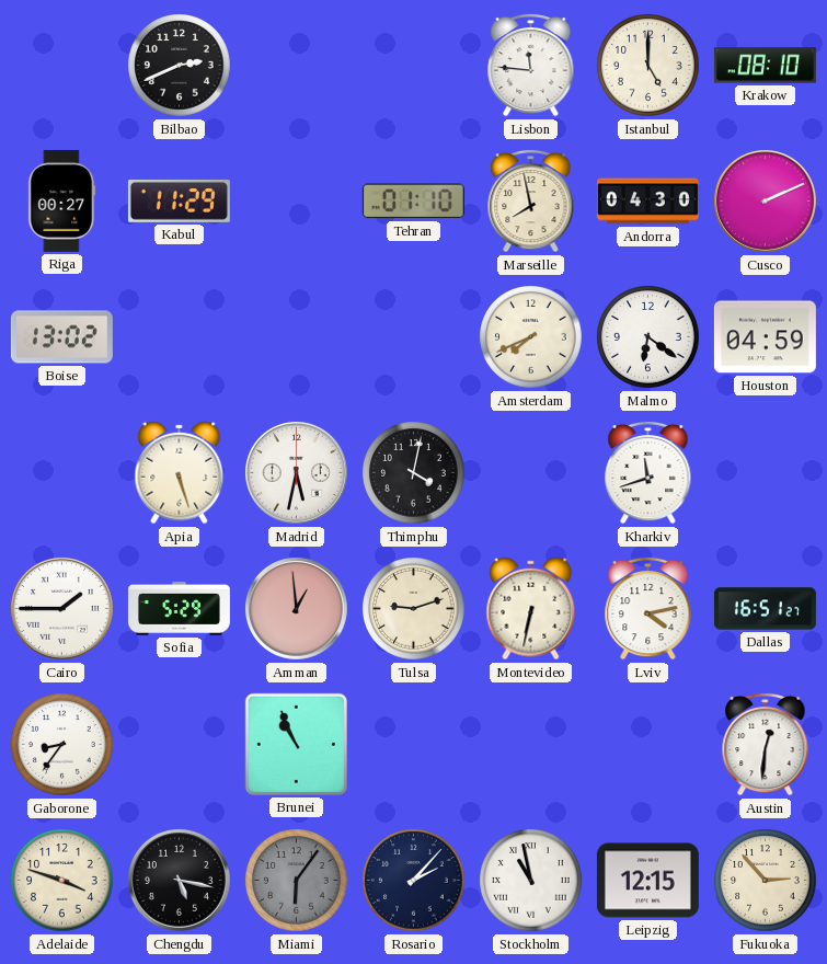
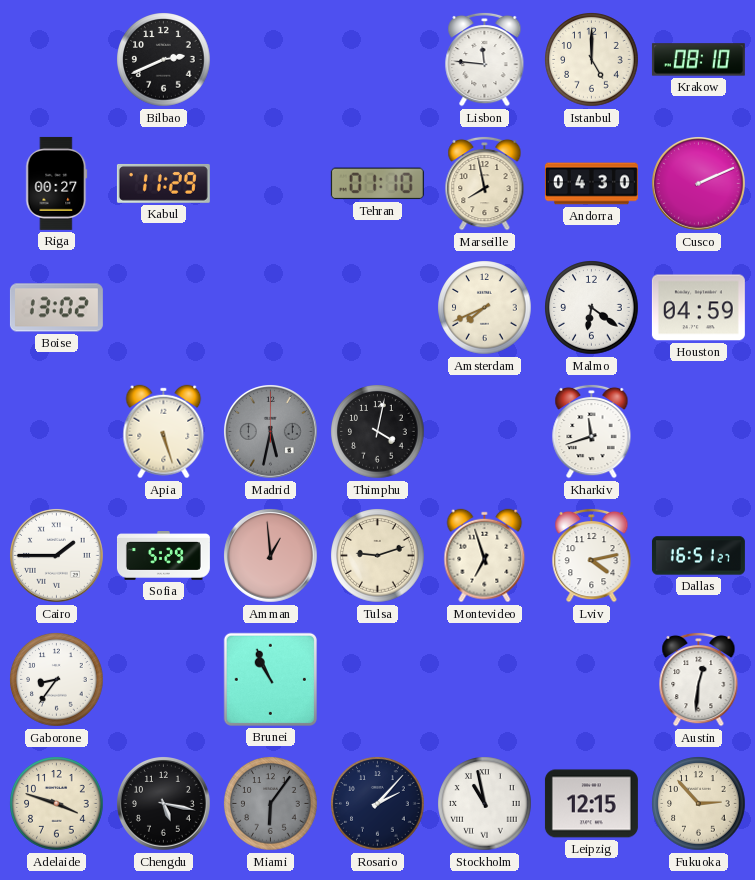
Madrid dial: white -> grey (271, 432)
Montevideo: 6:32 -> 6:57 (485, 556)
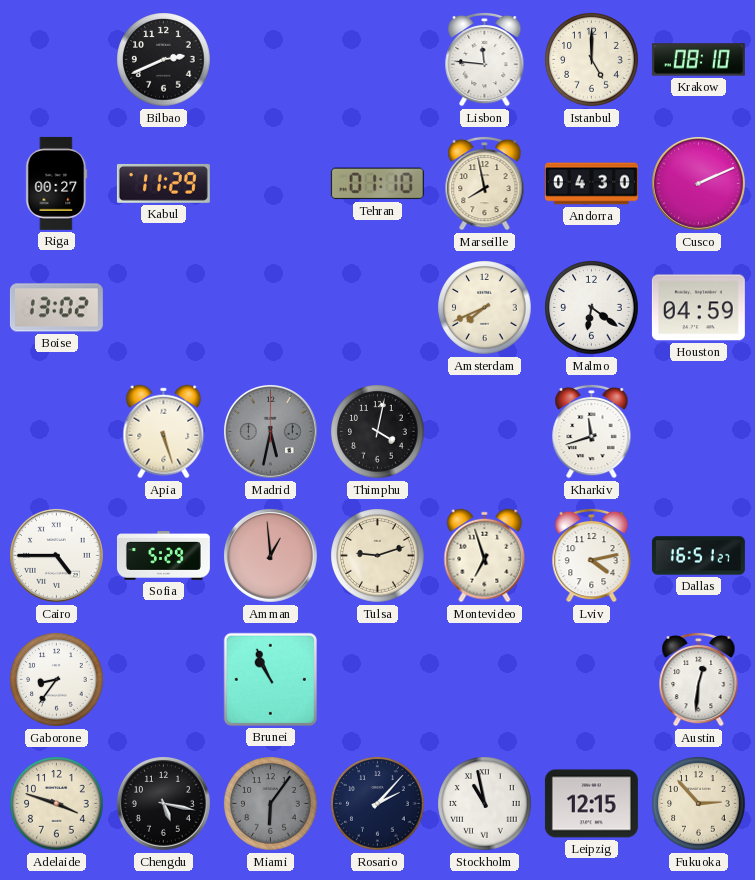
Cairo: 1:45 -> 4:45 (57, 556)
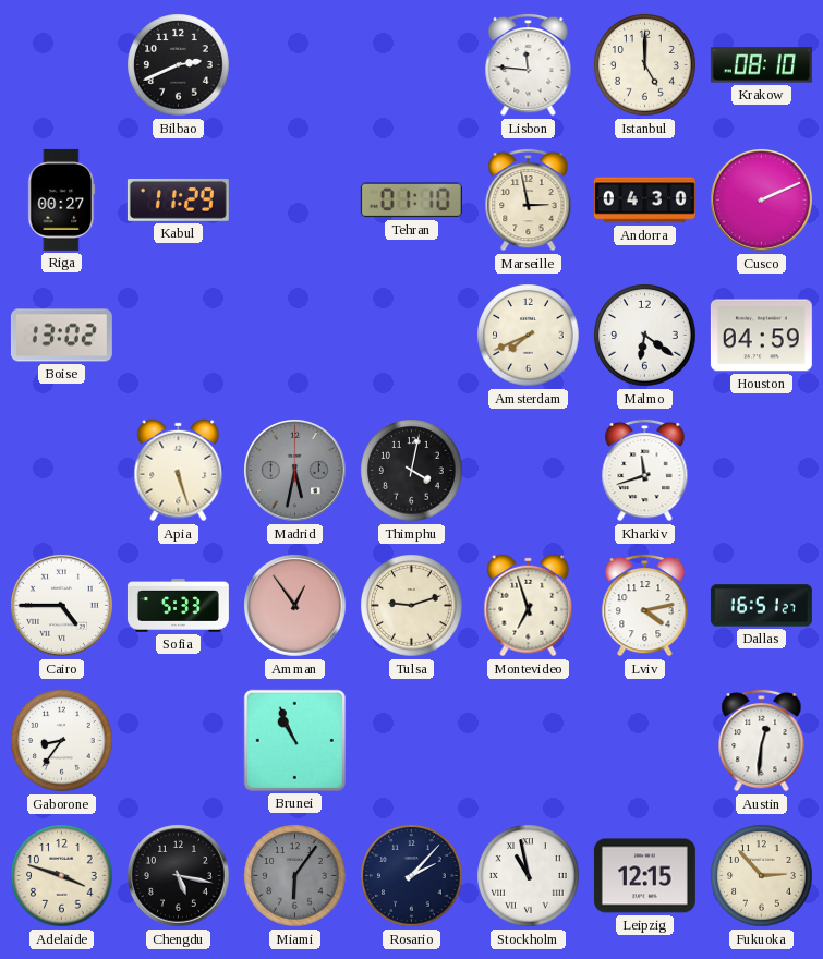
Marseille: 7:58 -> 2:58 (529, 199)
Sofia: 5:29 -> 5:33 (178, 606)
Amman: 12:59 -> 12:54 (295, 606)
